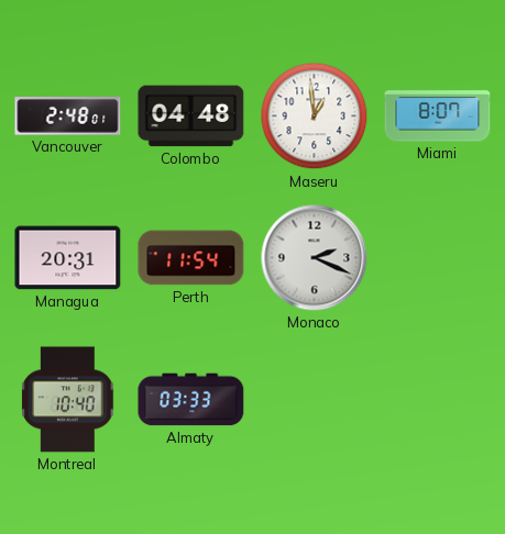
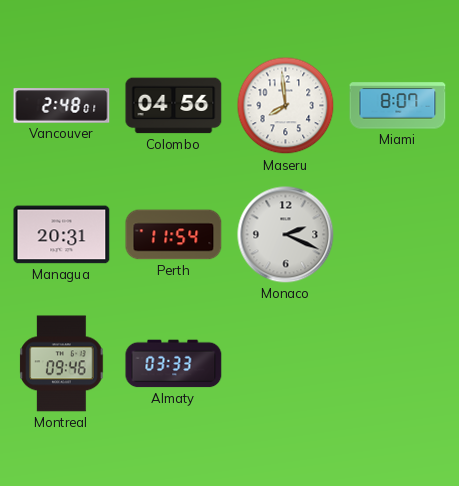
Colombo: 04:48 -> 04:56 (174, 106)
Maseru: 12:59 -> 7:59 (286, 106)
Montreal: 10:40 -> 09:46 (62, 364)
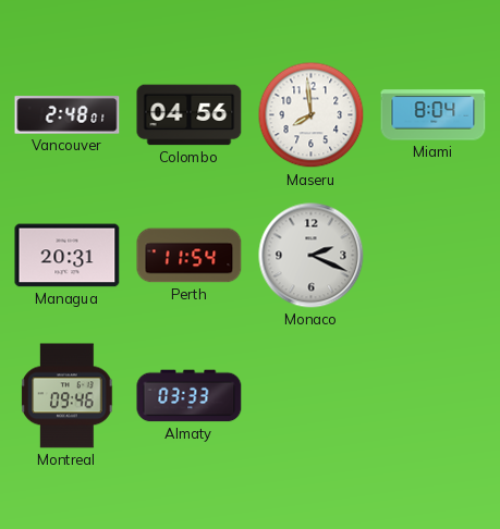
Miami: 8:07 -> 8:04 (434, 115)
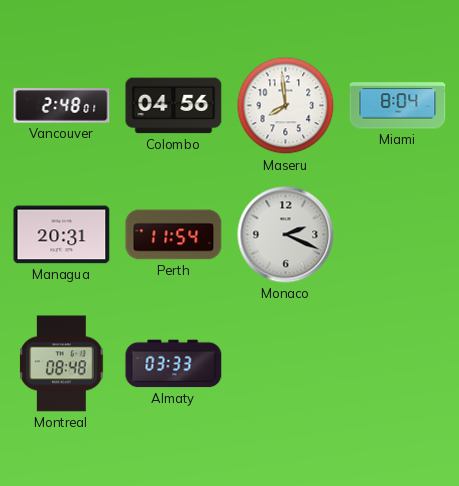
Montreal: 09:46 -> 08:48 (62, 364)
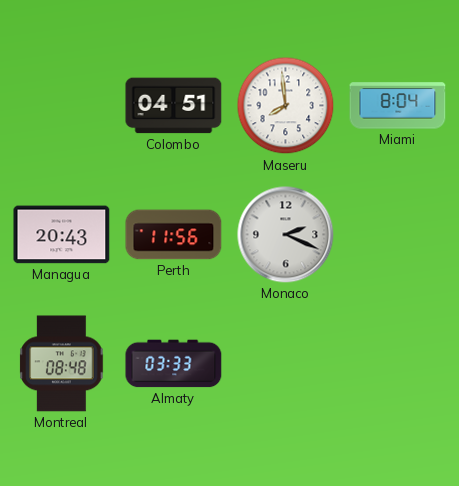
Vancouver: 2:48 -> none (62, 106)
Colombo: 04:56 -> 04:51 (174, 106)
Managua: 20:31 -> 20:43 (62, 235)
Perth: 11:54 -> 11:56 (174, 235)
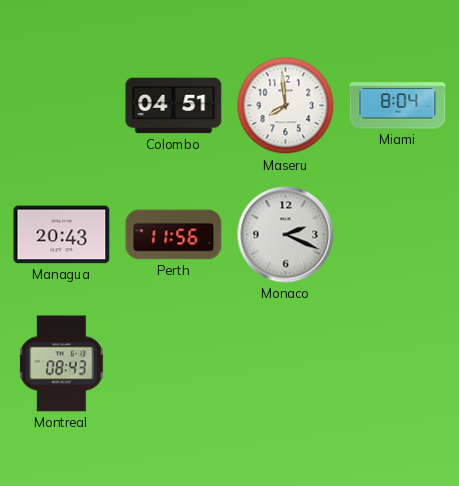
Montreal: 08:48 -> 08:43 (62, 364)
Almaty: 03:33 -> none (174, 364)
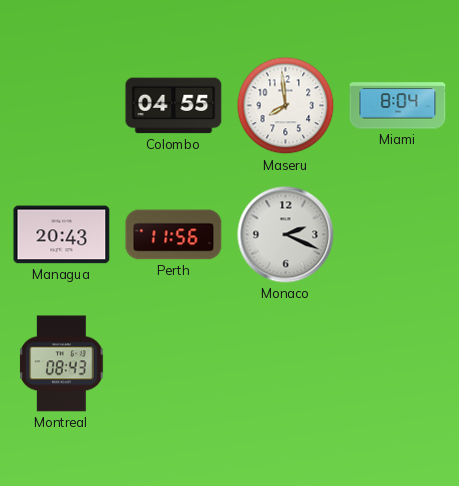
Colombo: 04:51 -> 04:55 (174, 106)
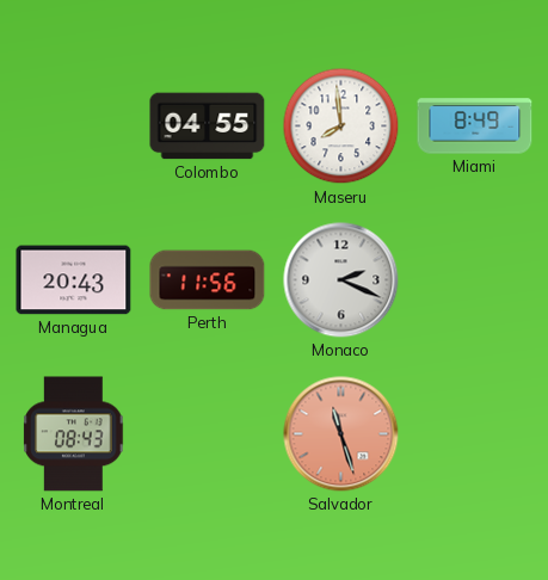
Miami: 8:04 -> 8:49 (475, 127)
Salvador: none -> 11:27 (341, 434)
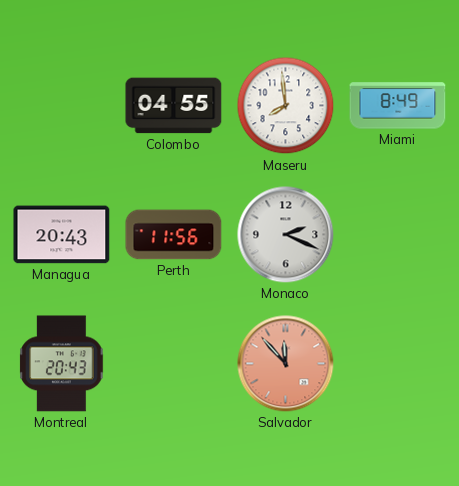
Montreal: 08:43 -> 20:43 (62, 364)
Salvador: 11:27 -> 11:53 (286, 364)
